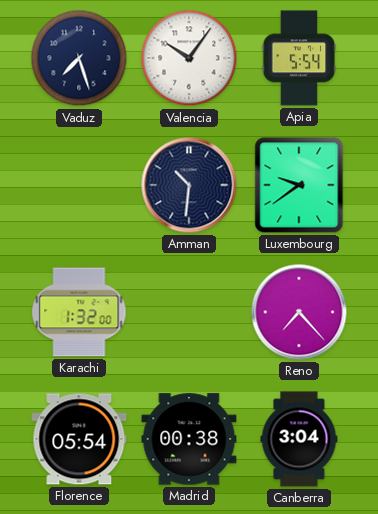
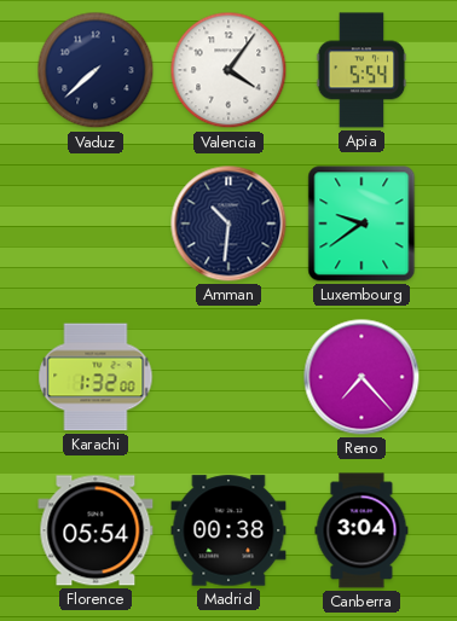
Vaduz: 7:27 -> 7:38 (96, 70)
Valencia: 10:06 -> 4:06 (228, 70)
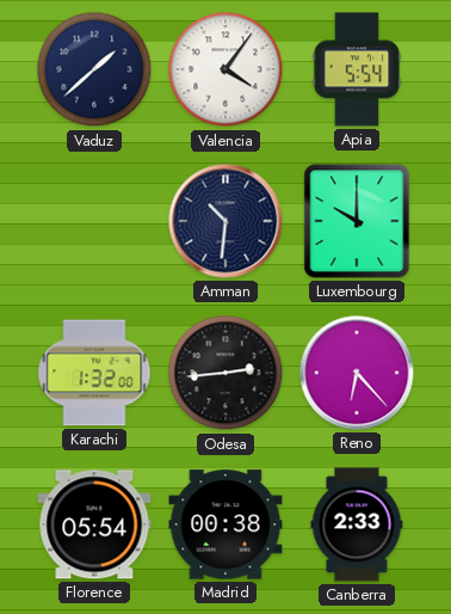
Vaduz: 7:38 -> 1:38 (94, 69)
Luxembourg: 9:39 -> 10:00 (357, 221)
Odesa: none -> 2:44 (225, 373)
Reno: 7:23 -> 6:23 (357, 373)
Canberra: 3:04 -> 2:33 (357, 524)
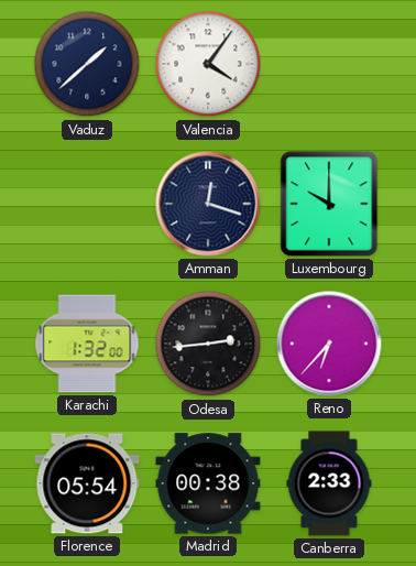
Apia: 5:54 -> none (357, 69)
Amman: 10:31 -> 12:18 (208, 204)
Reno: 6:23 -> 6:37 (329, 344)
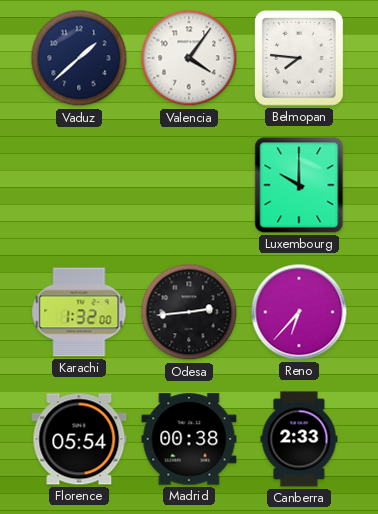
Belmopan: none -> 7:46 (300, 59)
Amman: 12:18 -> none (208, 204)
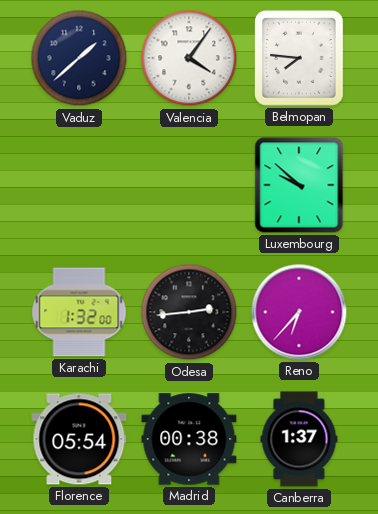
Luxembourg: 10:00 -> 9:52 (299, 185)
Canberra: 2:33 -> 1:37 (299, 439)
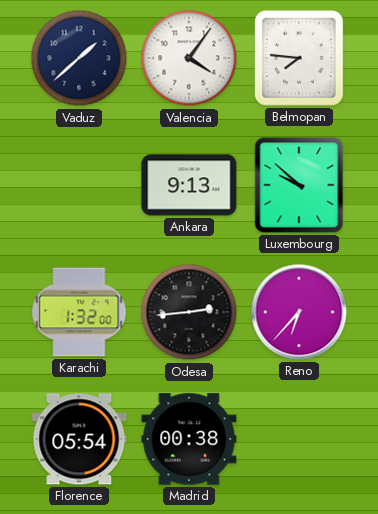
Ankara: none -> 9:13 (189, 185)
Canberra: 1:37 -> none (299, 439)
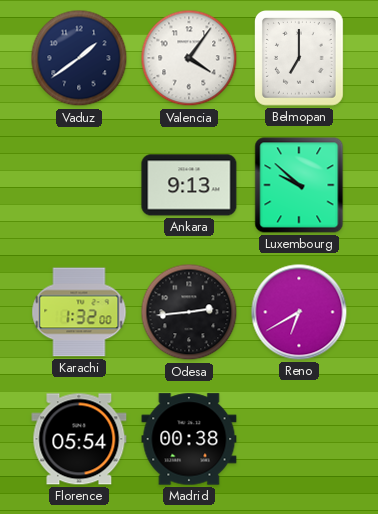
Vaduz: 1:38 -> 1:39 (79, 58)
Belmopan: 7:46 -> 7:00 (300, 59)
Reno: 6:37 -> 6:40 (299, 312)
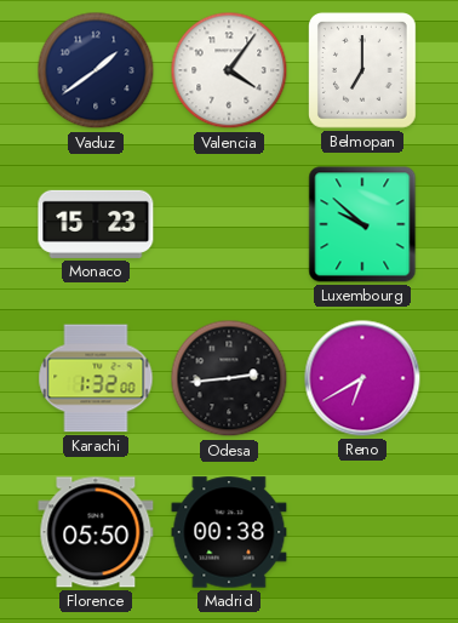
Monaco: none -> 15:23 (96, 224)
Ankara: 9:13 -> none (189, 185)
Florence: 05:54 -> 05:50 (96, 532)
